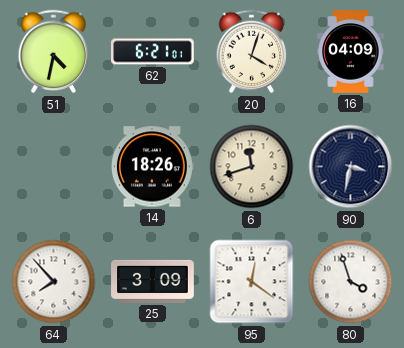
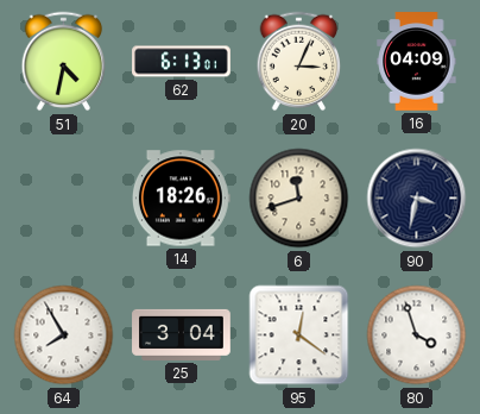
62: 6:21 -> 6:13 (182, 62)
20: 4:03 -> 3:04 (299, 62)
64: 7:53 -> 7:55 (64, 335)
25: 3:09 -> 3:04 (182, 334)
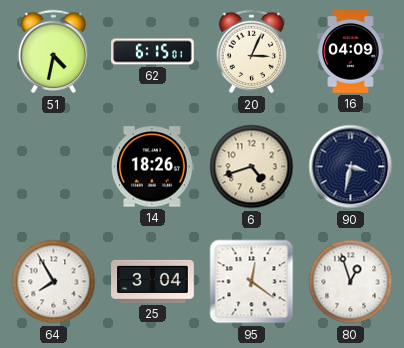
62: 6:13 -> 6:15 (153, 52)
6: 11:42 -> 4:42 (252, 167)
80: 3:57 -> 12:57 (351, 282)
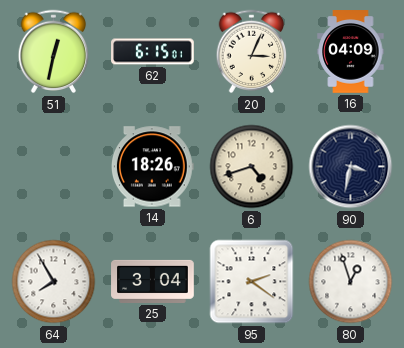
51: 4:32 -> 12:32 (54, 52)
95: 12:21 -> 2:21 (252, 282)
